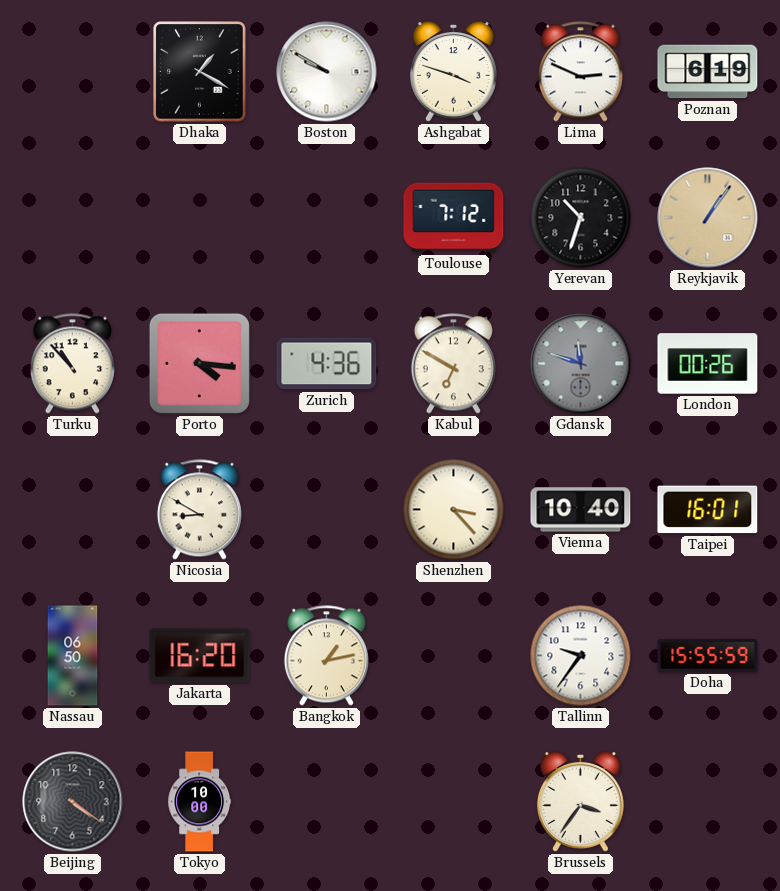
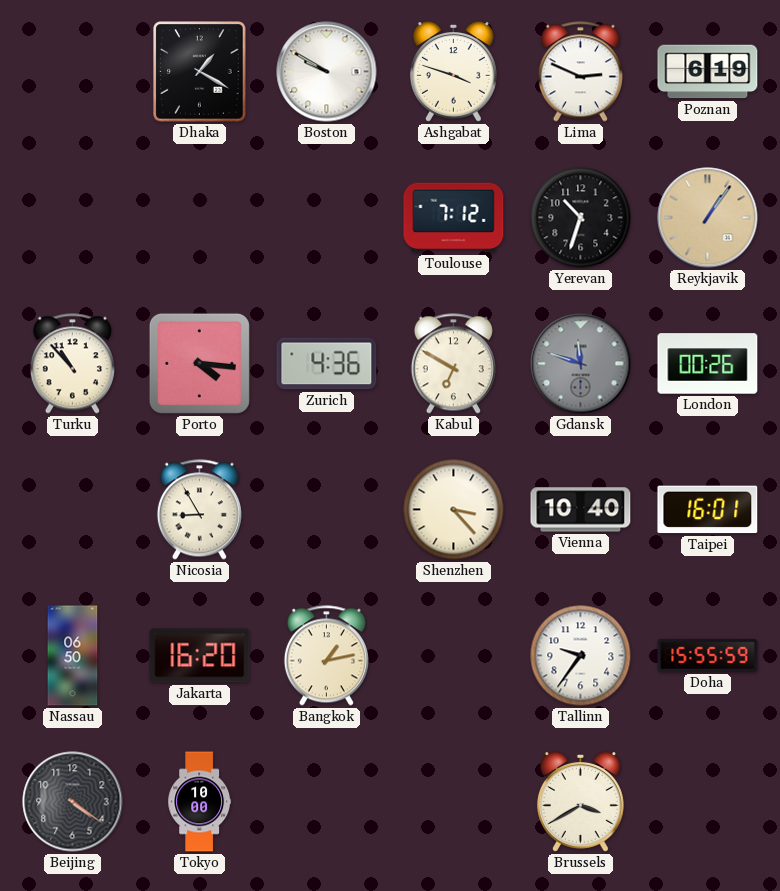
Nicosia: 8:50 -> 8:55 (199, 510)
Brussels: 3:36 -> 3:40 (580, 802)
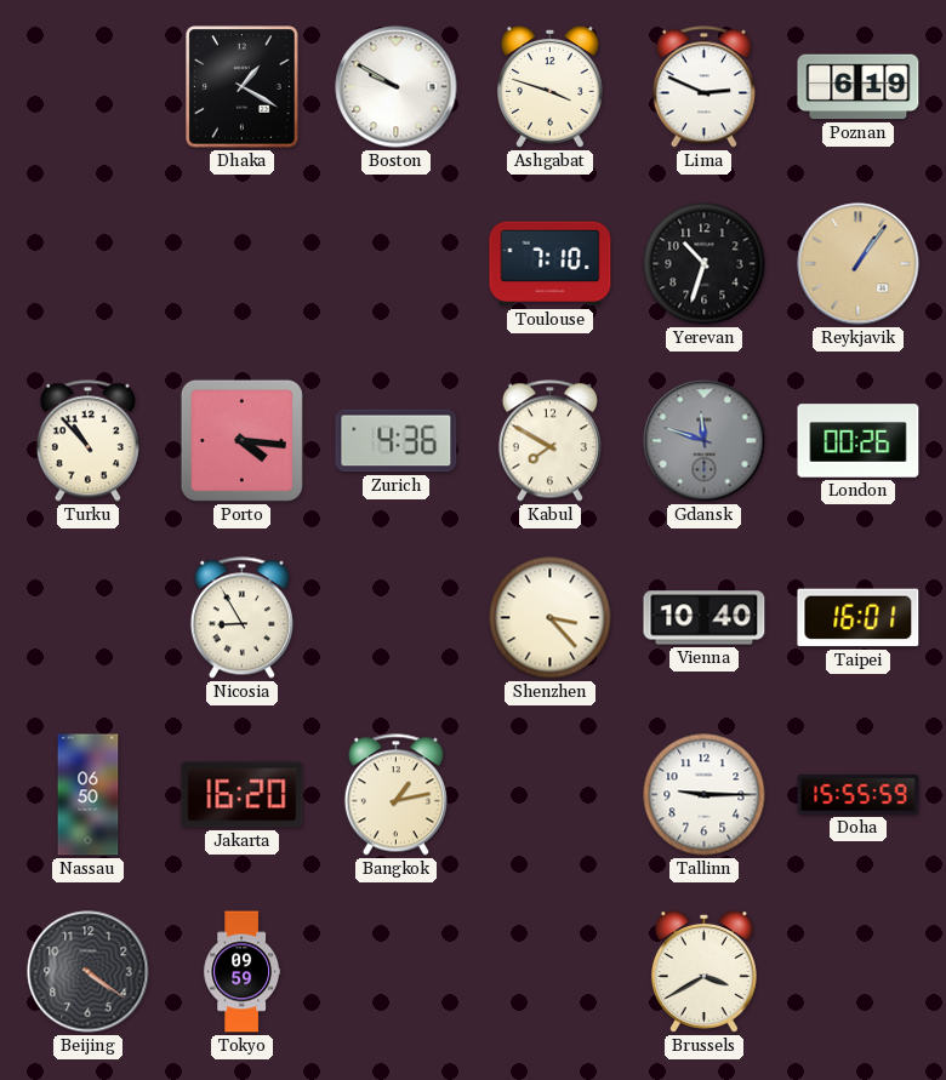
Toulouse: 7:12 -> 7:10 (551, 264)
Kabul: 6:50 -> 7:50 (549, 441)
Tallinn: 9:36 -> 9:15 (705, 795)
Tokyo: 10:00 -> 09:59 (243, 972)
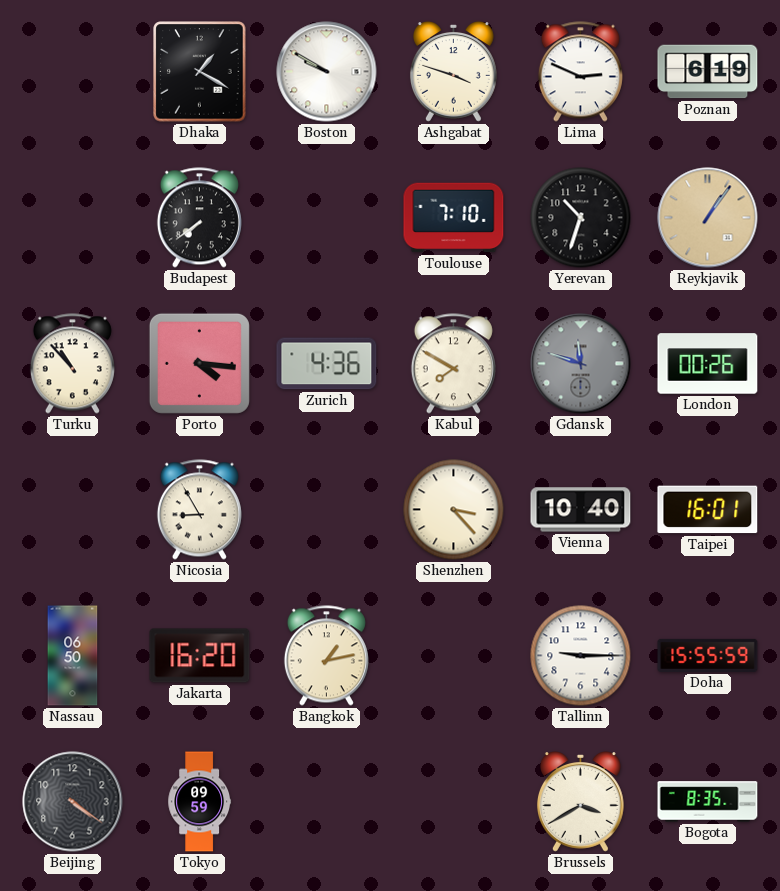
Budapest: none -> 7:39 (199, 218)
Bogota: none -> 8:35 (708, 802)
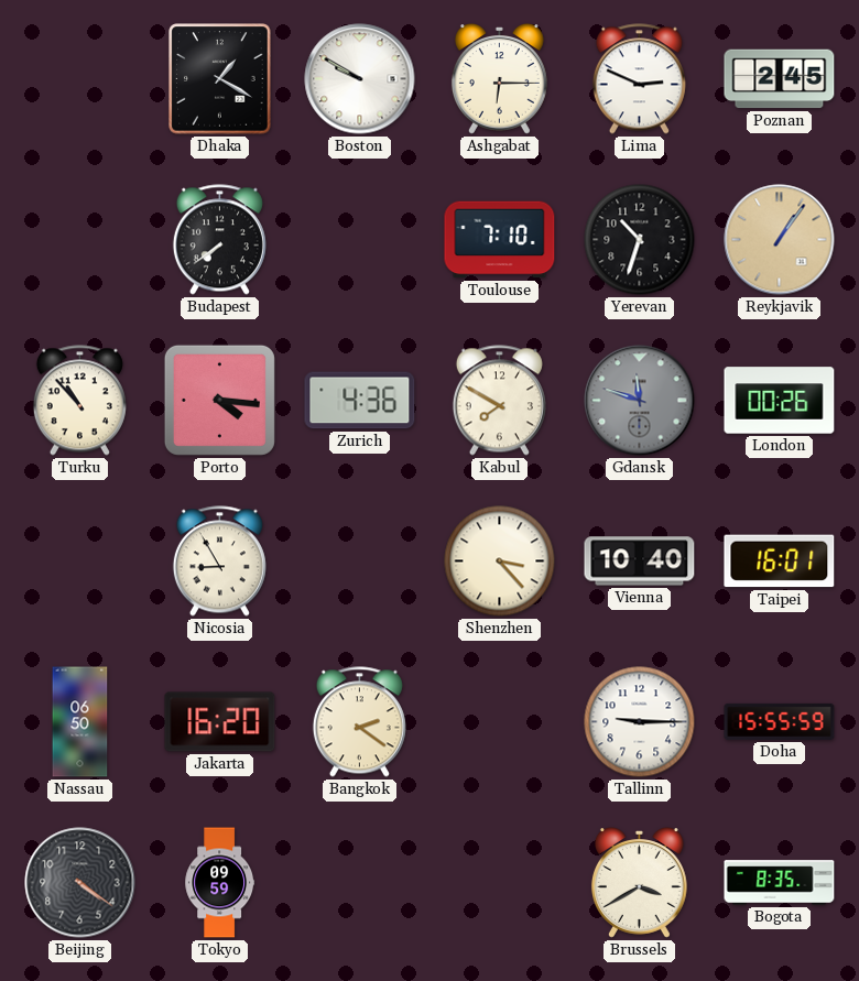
Ashgabat: 3:48 -> 6:15 (499, 79)
Poznan: 6:19 -> 2:45 (780, 79)
Bangkok: 1:13 -> 2:21 (359, 722)
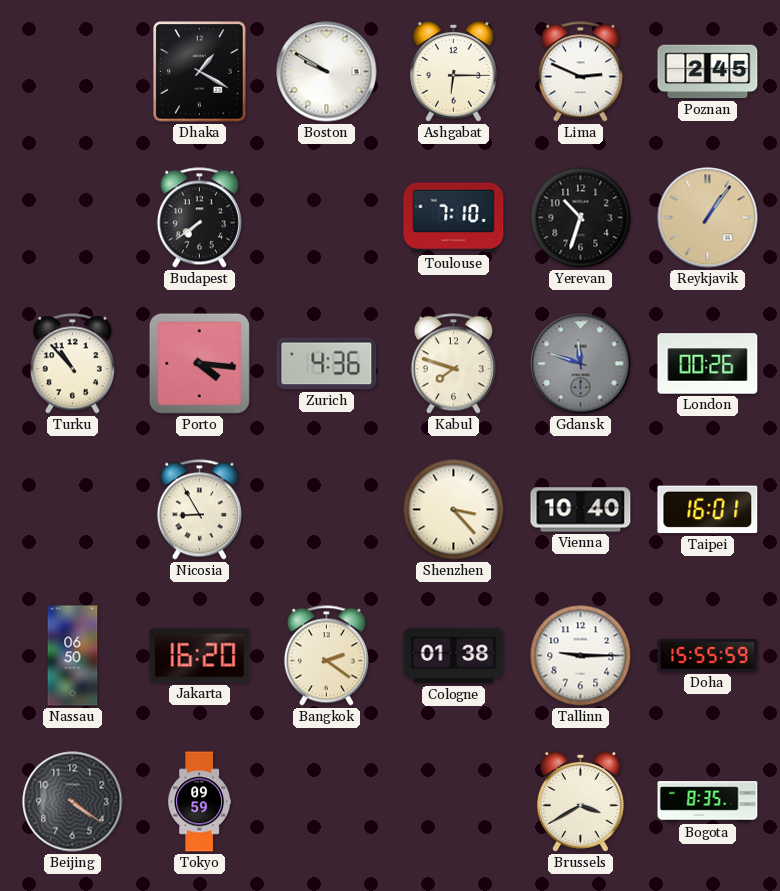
Kabul: 7:50 -> 7:48 (453, 364)
Cologne: none -> 01:38 (454, 656)
